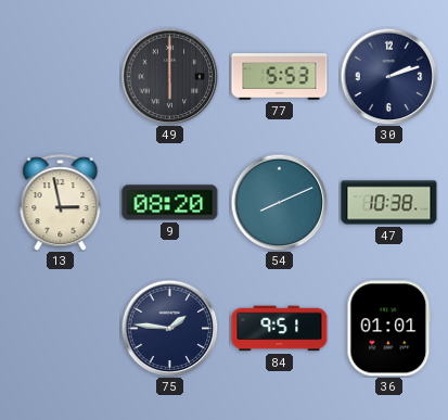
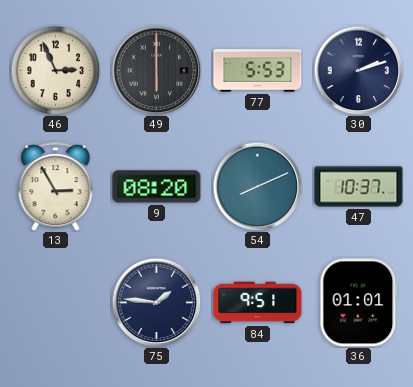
46: none -> 2:56 (55, 70)
13: 2:58 -> 2:55 (56, 187)
47: 10:38 -> 10:37 (359, 187)
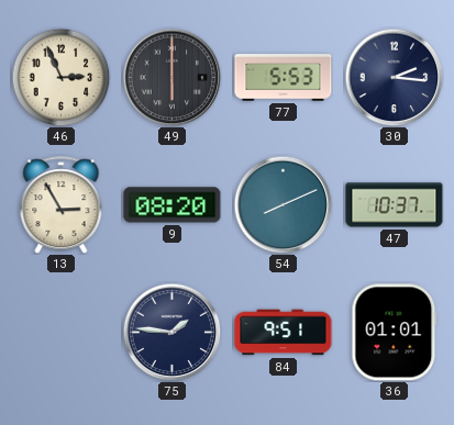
30: 2:12 -> 2:16 (394, 77)
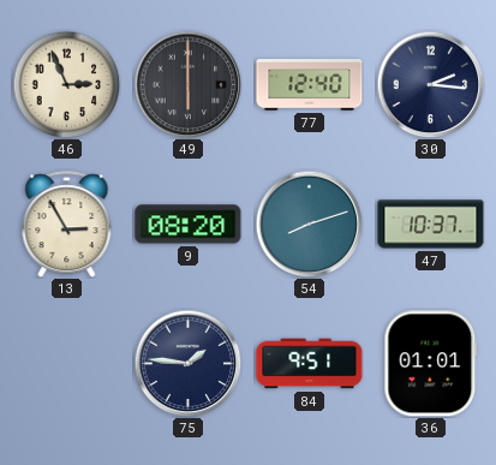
77: 5:53 -> 12:40 (310, 85)
54: 8:11 -> 8:12 (309, 223)
